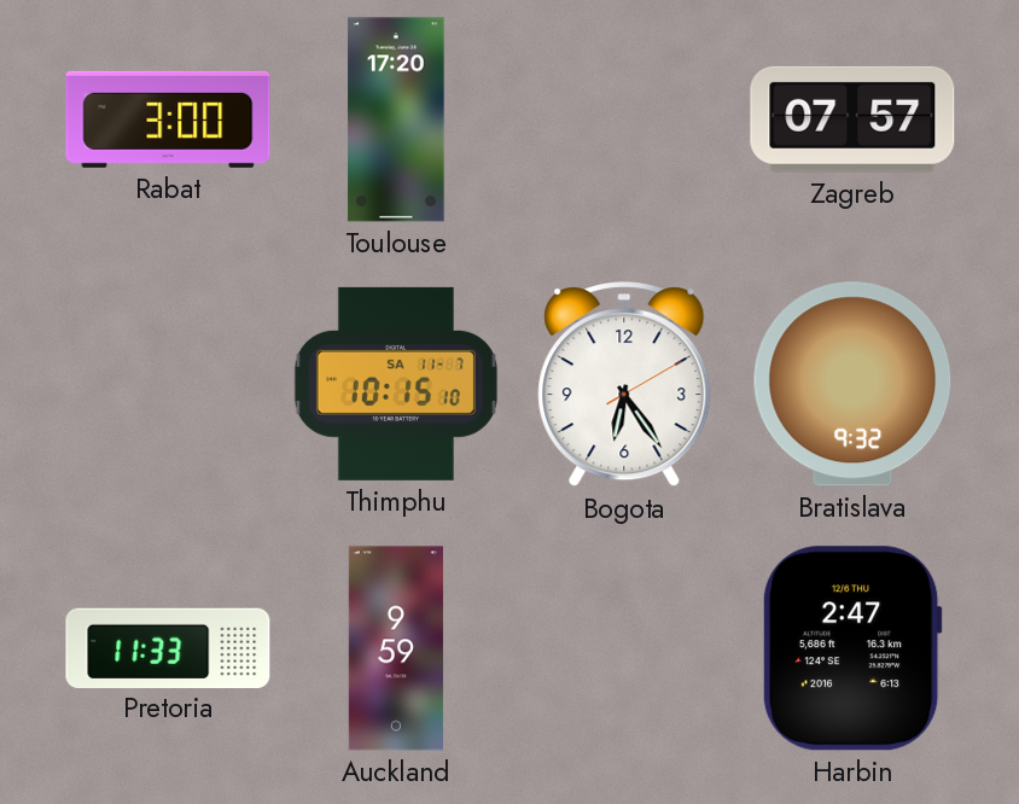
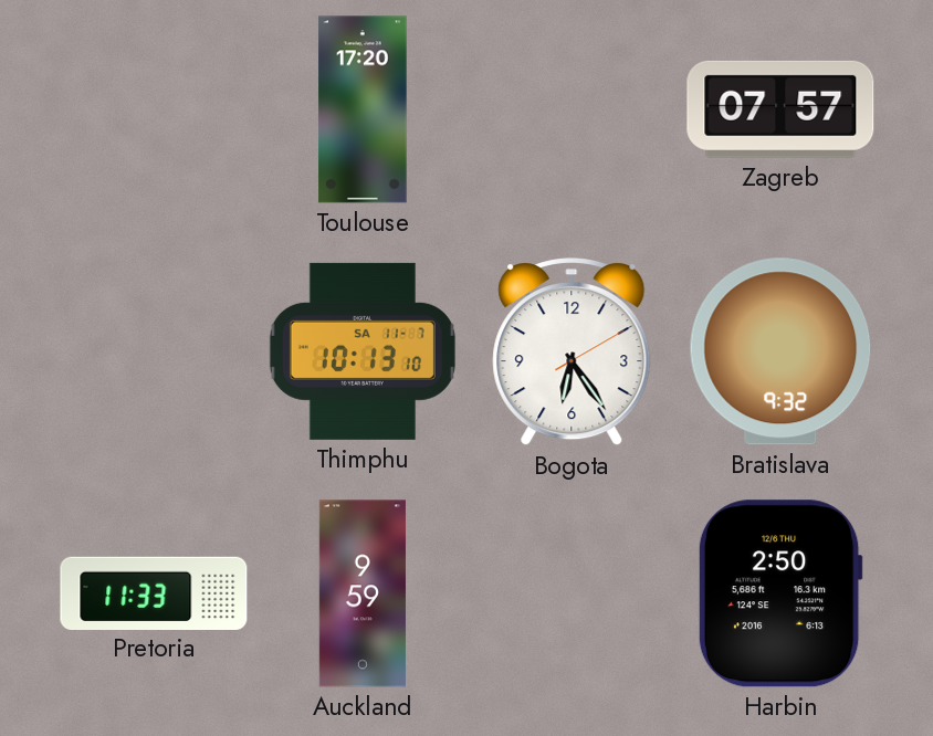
Rabat: 3:00 -> none (168, 120)
Thimphu: 10:15 -> 10:13 (363, 351)
Harbin: 2:47 -> 2:50 (780, 593)
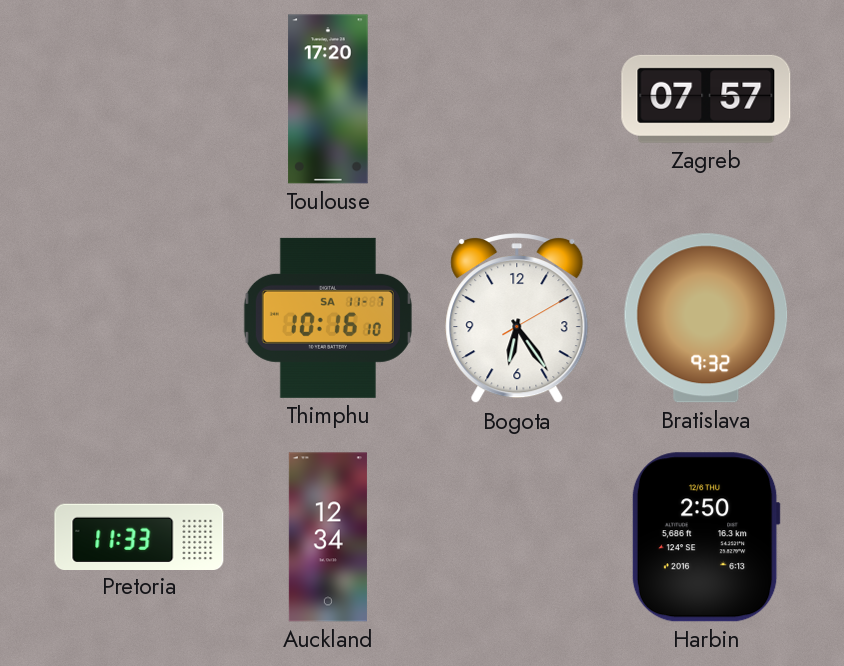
Thimphu: 10:13 -> 10:16 (328, 318)
Auckland: 9:59 -> 12:34 (328, 537)
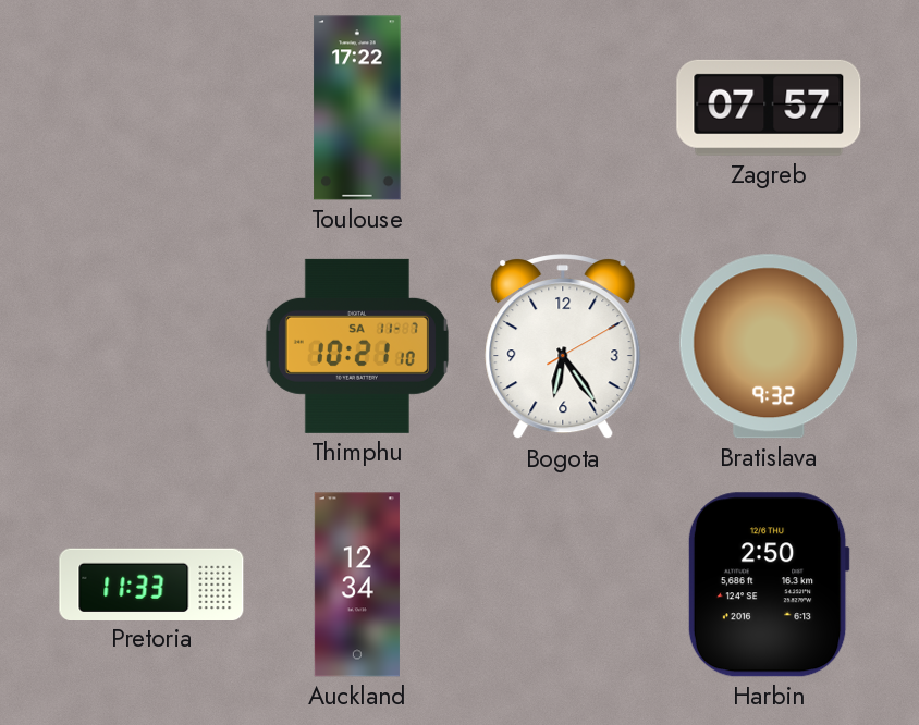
Toulouse: 17:20 -> 17:22 (357, 108)
Thimphu: 10:16 -> 10:21 (357, 346)
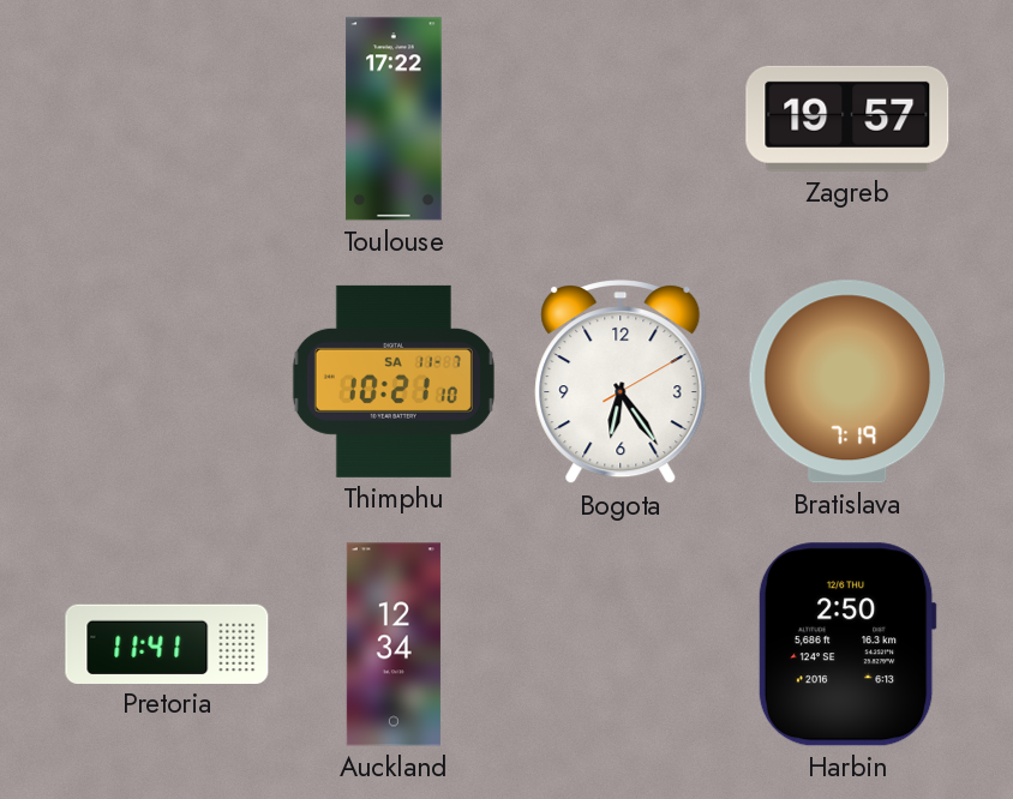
Zagreb: 07:57 -> 19:57 (847, 119)
Bratislava: 9:32 -> 7:19 (847, 382)
Pretoria: 11:33 -> 11:41 (167, 643)
